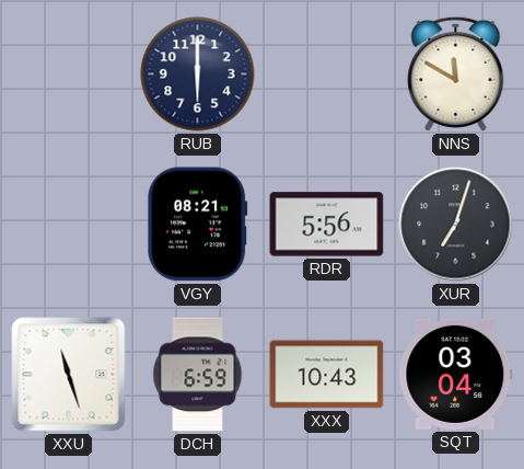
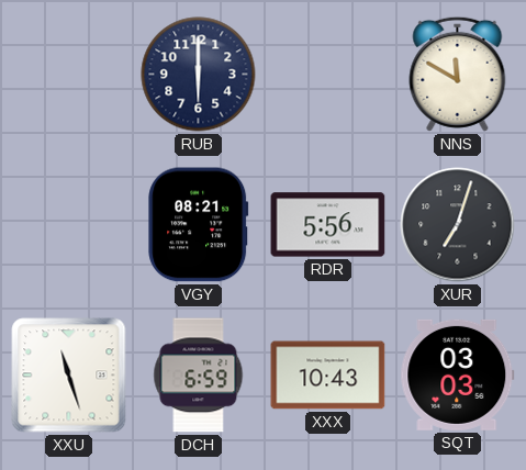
SQT: 03:04 -> 03:03 (458, 374)
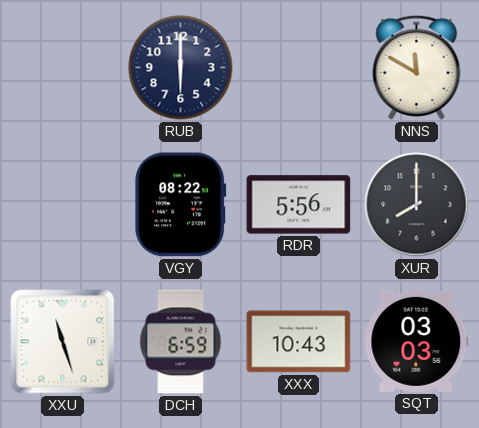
VGY: 08:21 -> 08:22 (181, 205)
XUR: 7:03 -> 8:00 (417, 205)
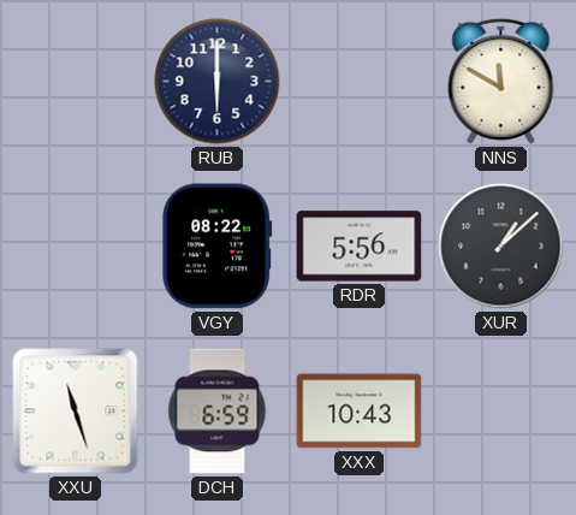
XUR: 8:00 -> 1:08 (501, 247)
SQT: 03:03 -> none (417, 341)
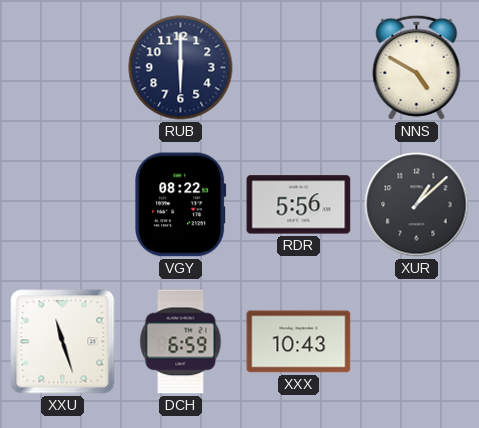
NNS: 11:50 -> 4:50 (417, 67)
